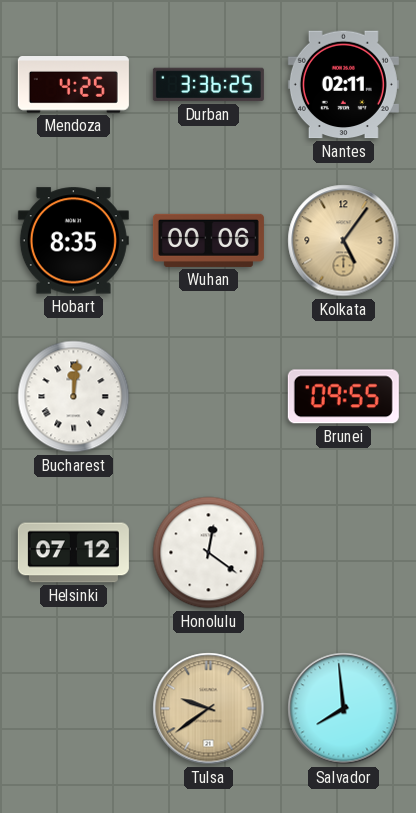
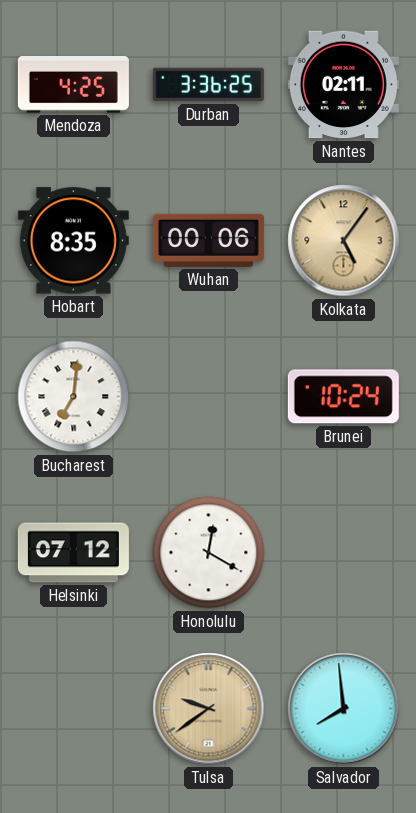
Bucharest: 12:01 -> 7:01 (74, 397)
Brunei: 09:55 -> 10:24 (343, 397)
Honolulu: 12:21 -> 12:20 (209, 553)
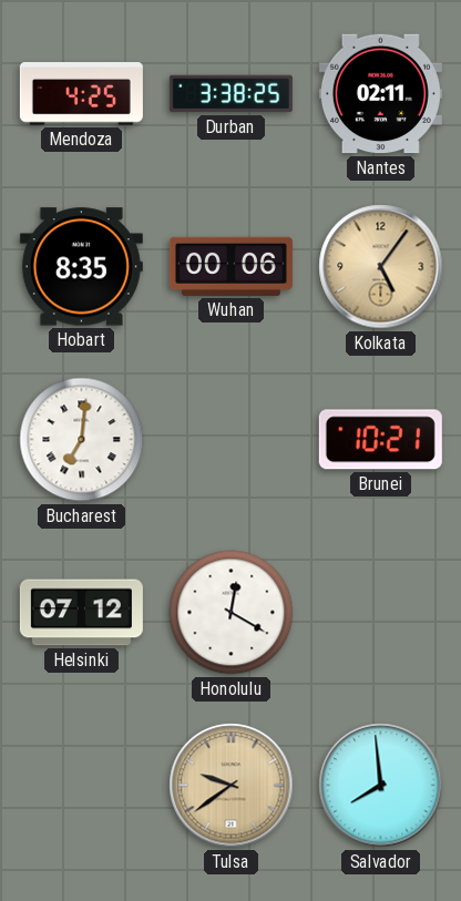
Durban: 3:36 -> 3:38 (230, 94)
Brunei: 10:24 -> 10:21 (380, 440)
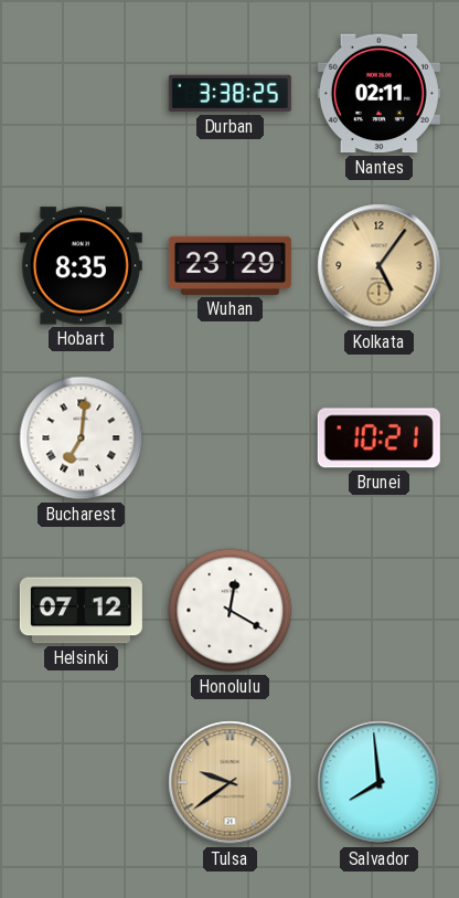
Mendoza: 4:25 -> none (81, 94)
Wuhan: 00:06 -> 23:29 (229, 265)
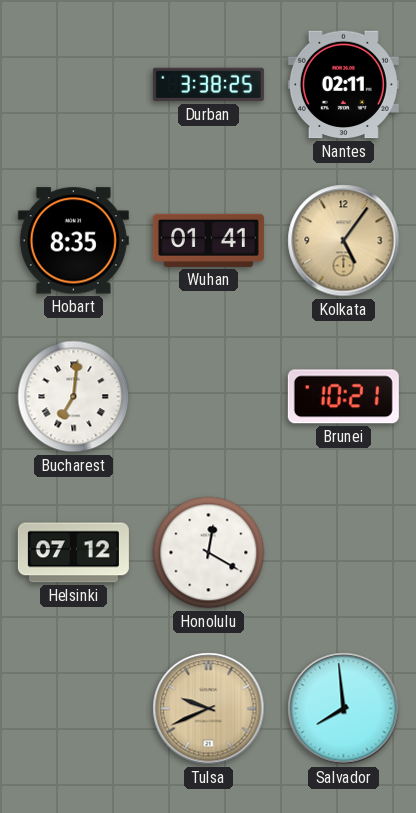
Wuhan: 23:29 -> 01:41 (208, 240)
Tulsa: 9:39 -> 9:41 (209, 709)
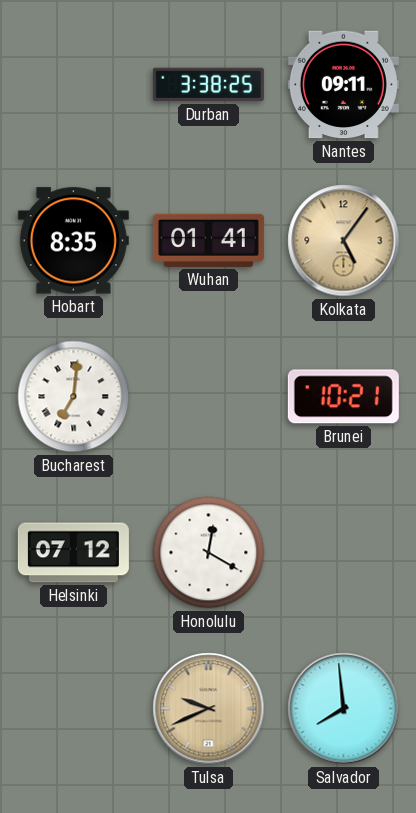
Nantes: 02:11 -> 09:11 (343, 85)
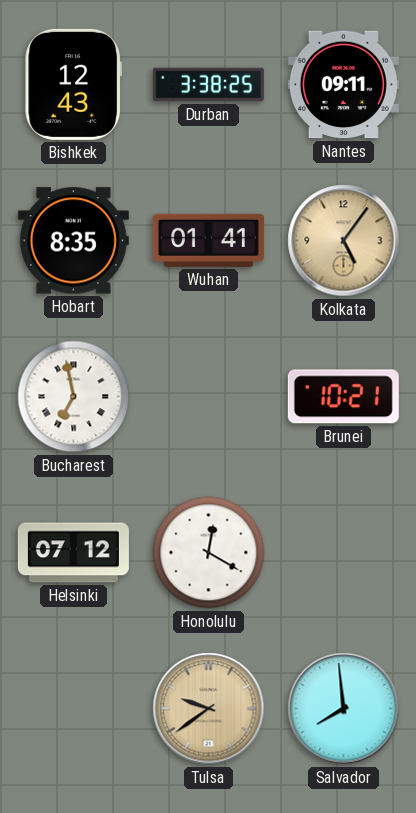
Bishkek: none -> 12:43 (74, 84)
Bucharest: 7:01 -> 6:58 (74, 397)
Tulsa: 9:41 -> 9:39 (209, 709)
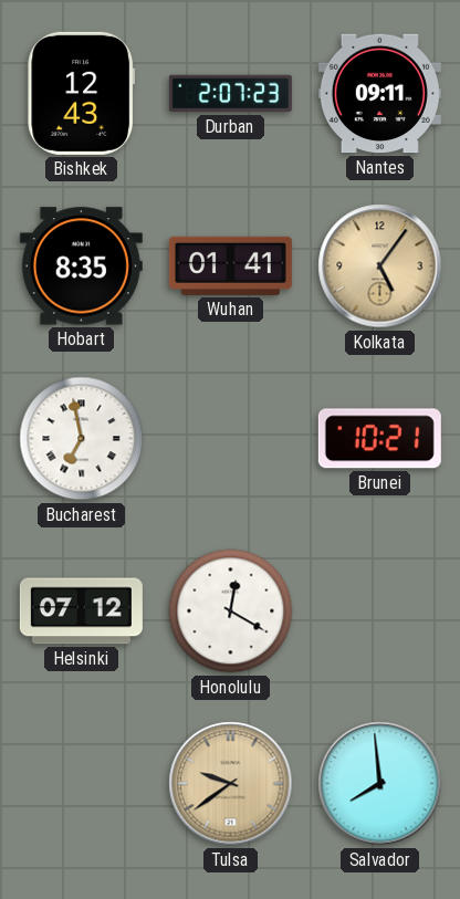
Durban: 3:38 -> 2:07 (230, 94)
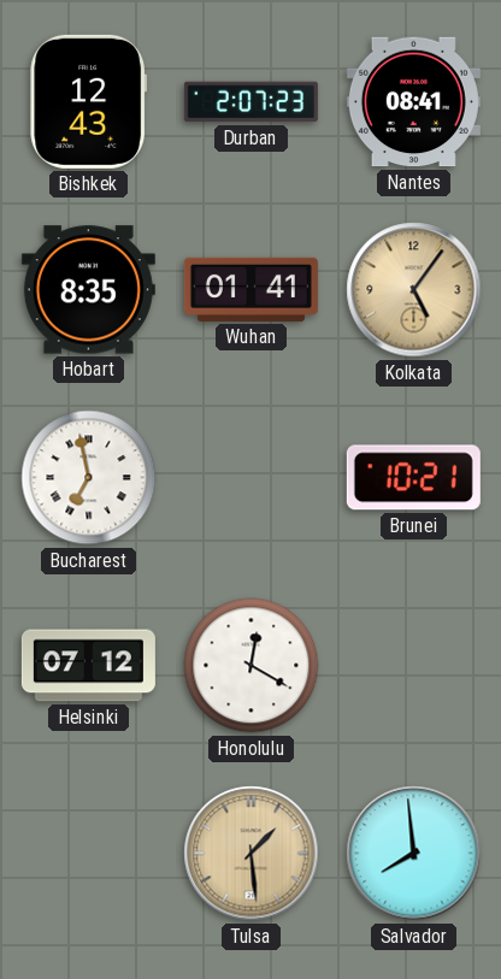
Nantes: 09:11 -> 08:41 (413, 102)
Tulsa: 9:39 -> 1:29 (252, 854)
